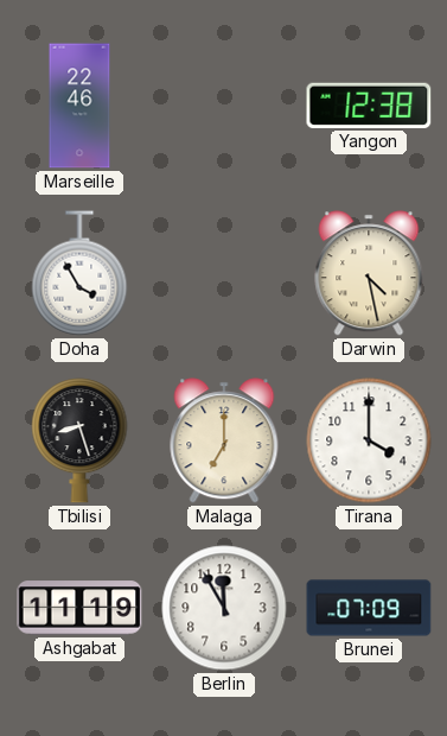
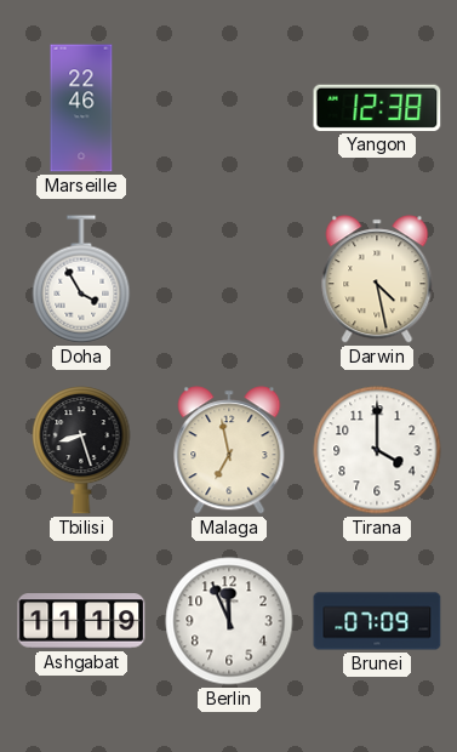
Malaga: 7:00 -> 6:58 (229, 450)
Berlin: 11:55 -> 11:56 (229, 621)
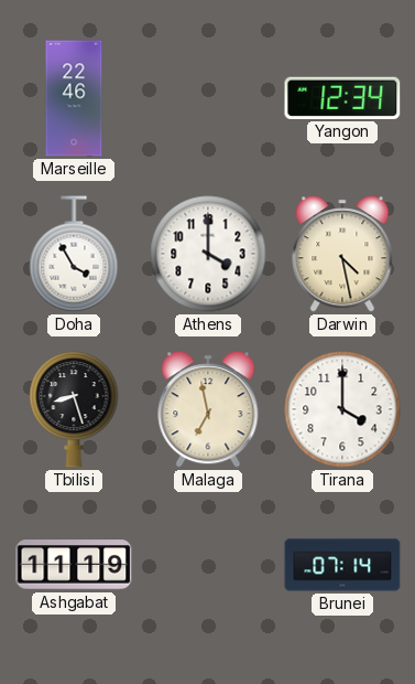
Yangon: 12:38 -> 12:34 (342, 98)
Athens: none -> 4:00 (208, 254)
Berlin: 11:56 -> none (229, 621)
Brunei: 07:09 -> 07:14 (342, 565)
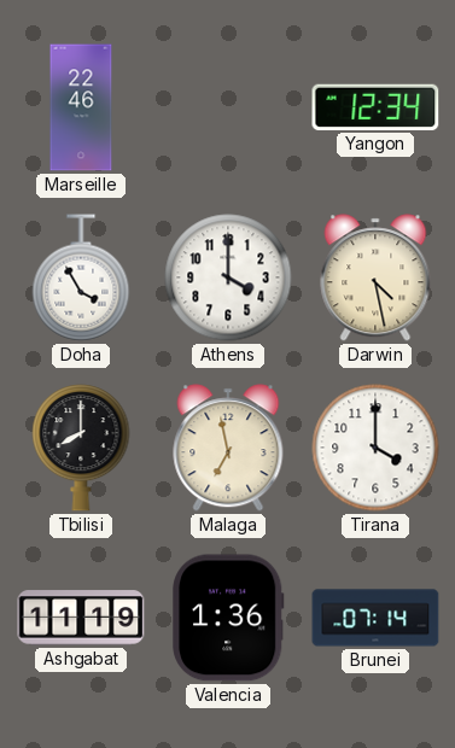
Tbilisi: 8:27 -> 8:00 (81, 448)
Valencia: none -> 1:36 (228, 618)
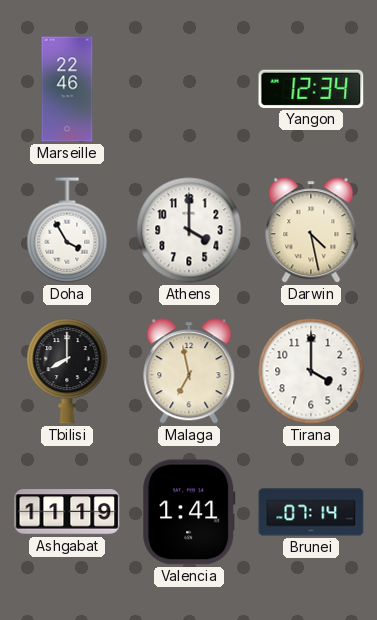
Valencia: 1:36 -> 1:41 (189, 512)
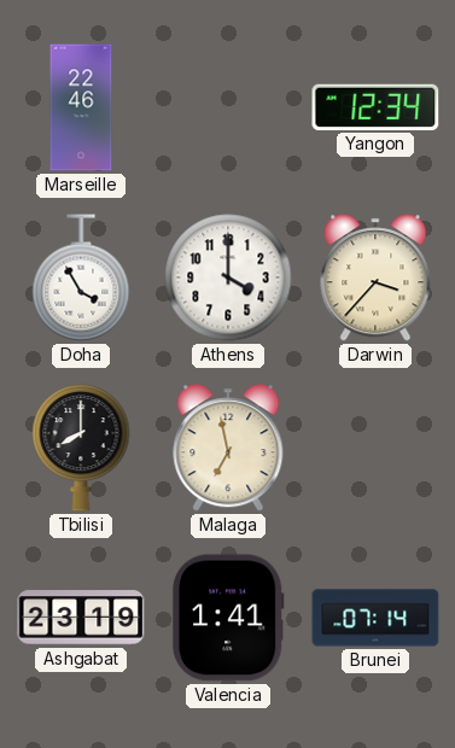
Darwin: 4:28 -> 3:37 (375, 277)
Tirana: 4:00 -> none (311, 371)
Ashgabat: 11:19 -> 23:19 (81, 618)
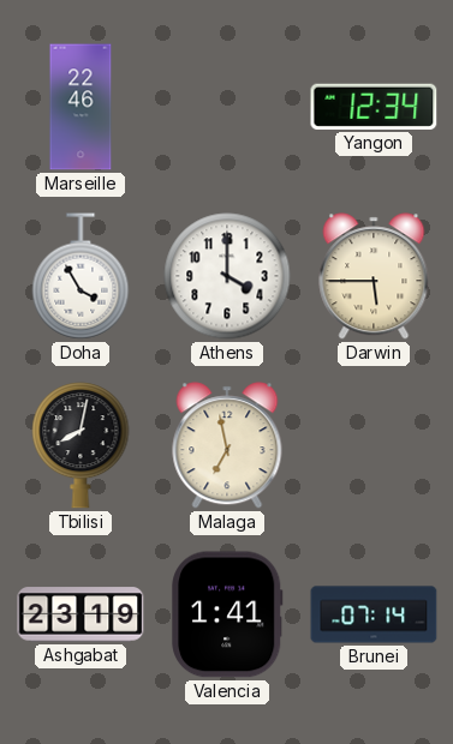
Darwin: 3:37 -> 5:45 (374, 276)
Tbilisi: 8:00 -> 8:02 (81, 445)
